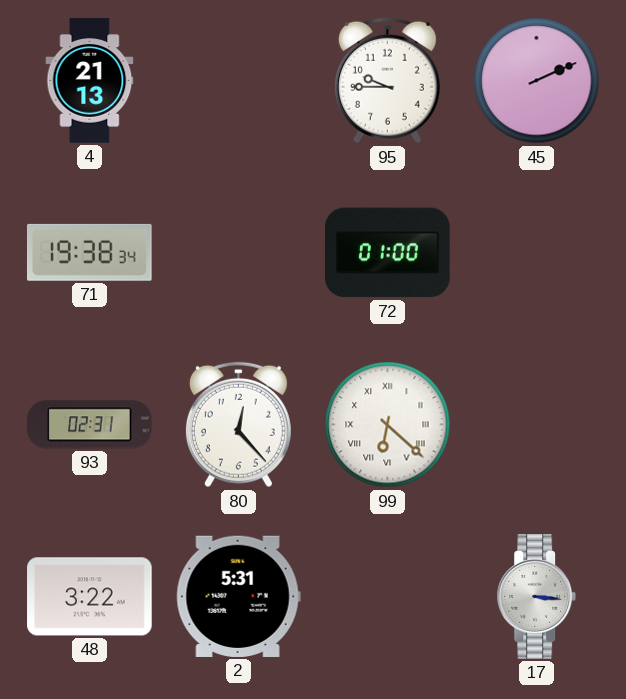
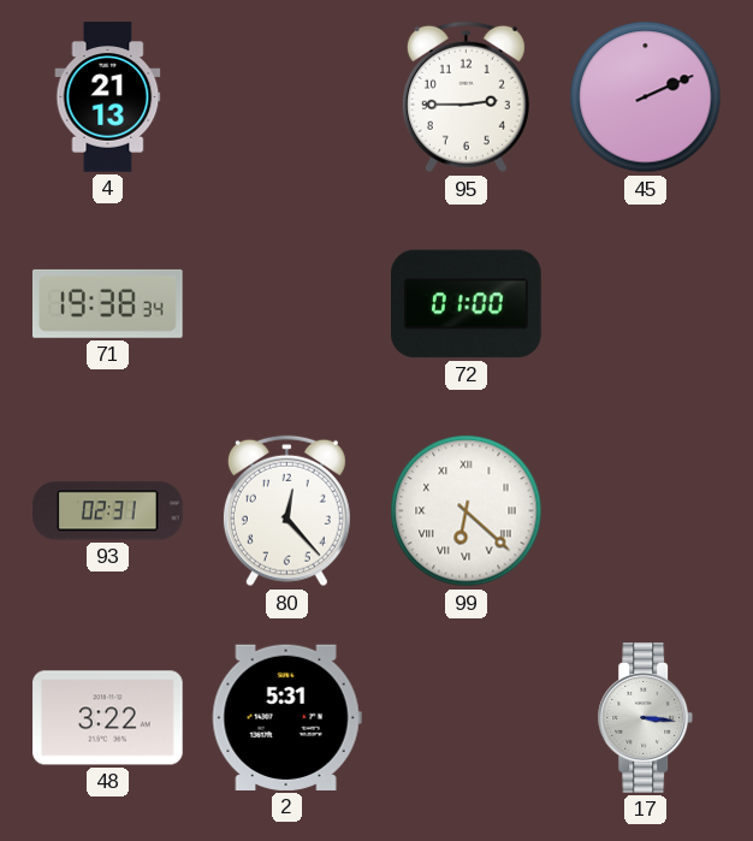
95: 9:45 -> 2:45 (466, 97)
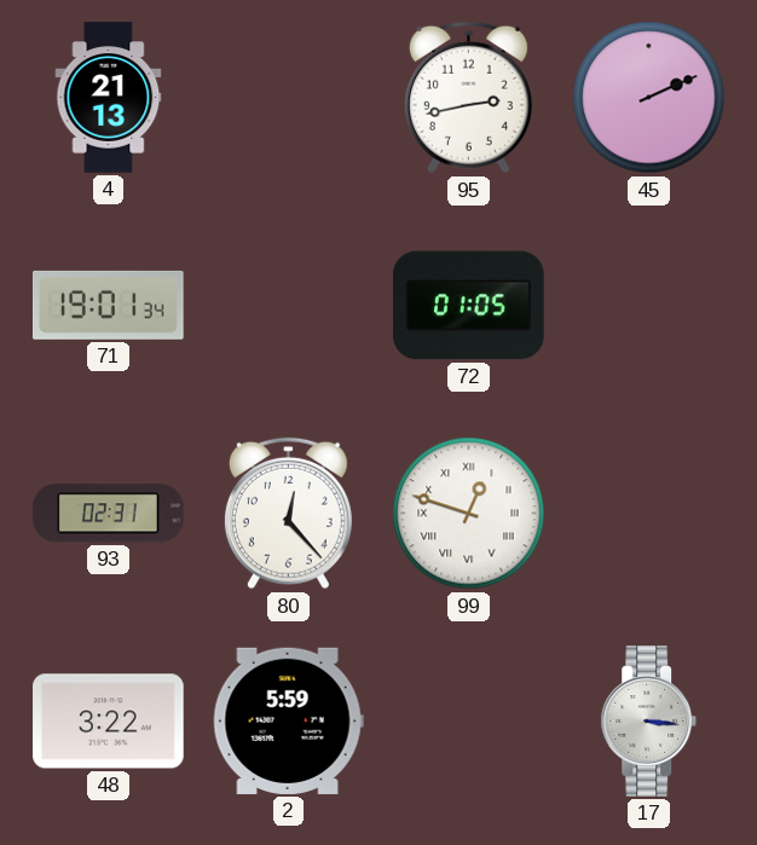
95: 2:45 -> 2:43 (468, 98)
71: 19:38 -> 19:01 (109, 305)
72: 01:00 -> 01:05 (469, 306)
99: 6:22 -> 12:48 (469, 514)
2: 5:31 -> 5:59 (288, 720)
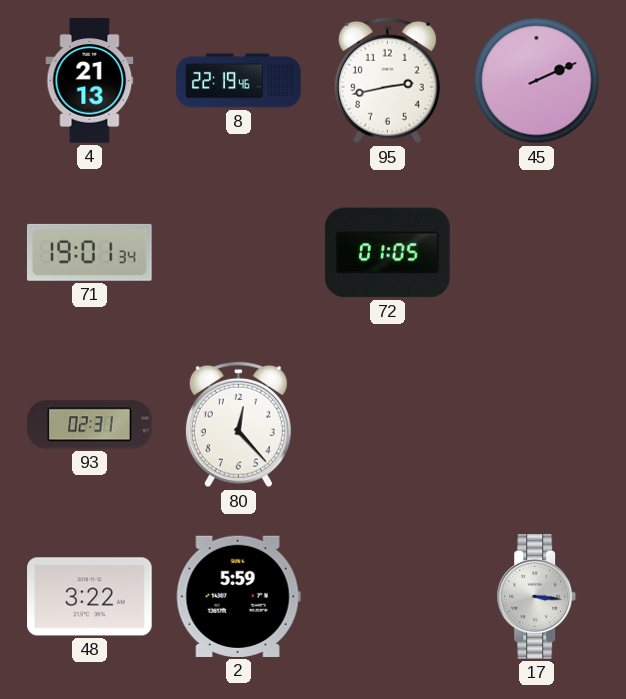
8: none -> 22:19 (239, 81)
99: 12:48 -> none (469, 514)
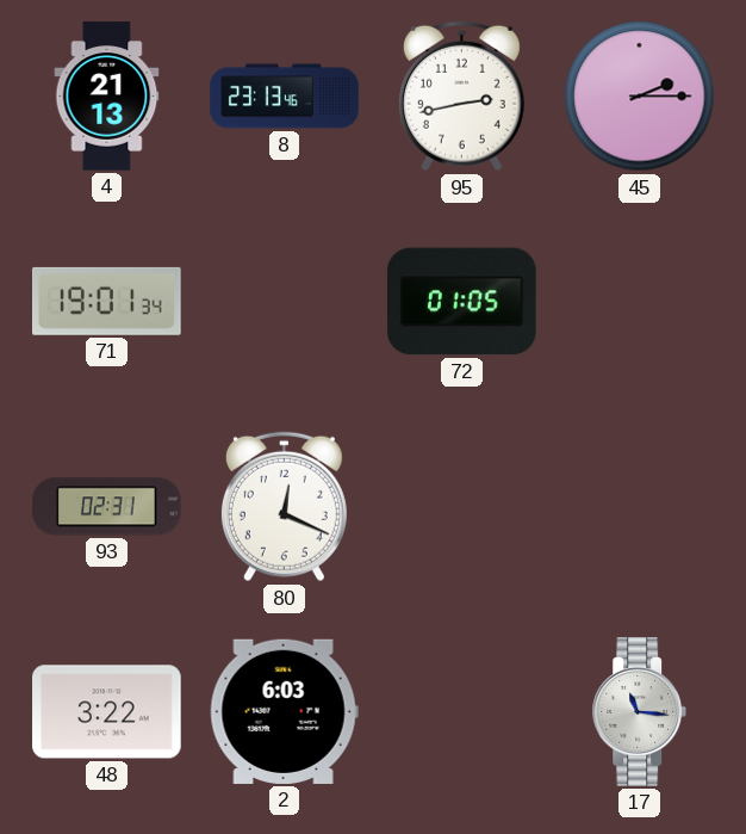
8: 22:19 -> 23:13 (285, 97)
45: 2:11 -> 2:15 (640, 97)
80: 12:23 -> 12:19 (284, 507)
2: 5:59 -> 6:03 (284, 711)
17: 3:16 -> 11:16 (640, 712)
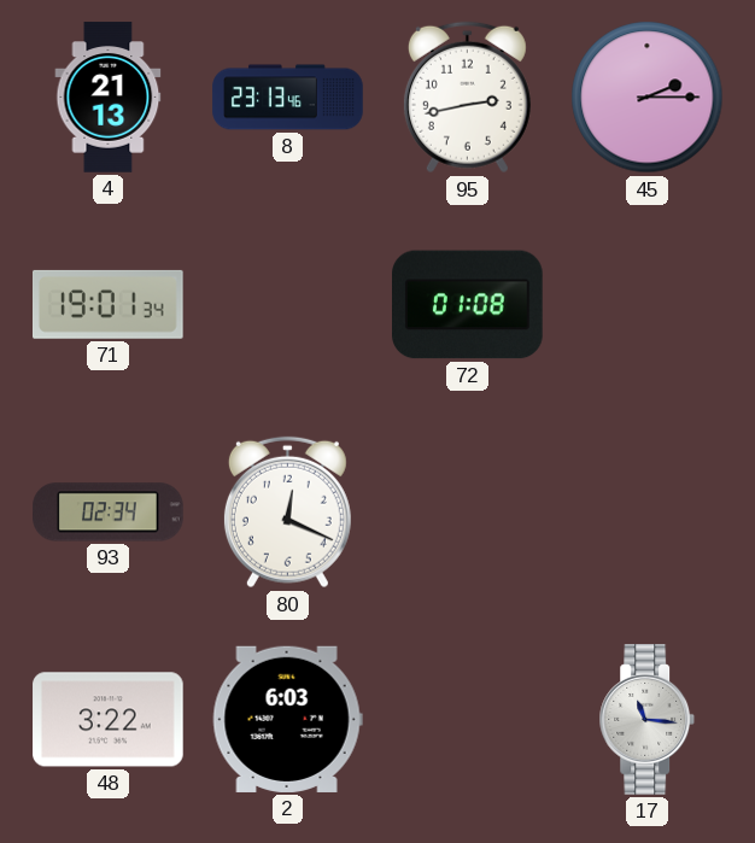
72: 01:05 -> 01:08 (468, 305)
93: 02:31 -> 02:34 (109, 513)
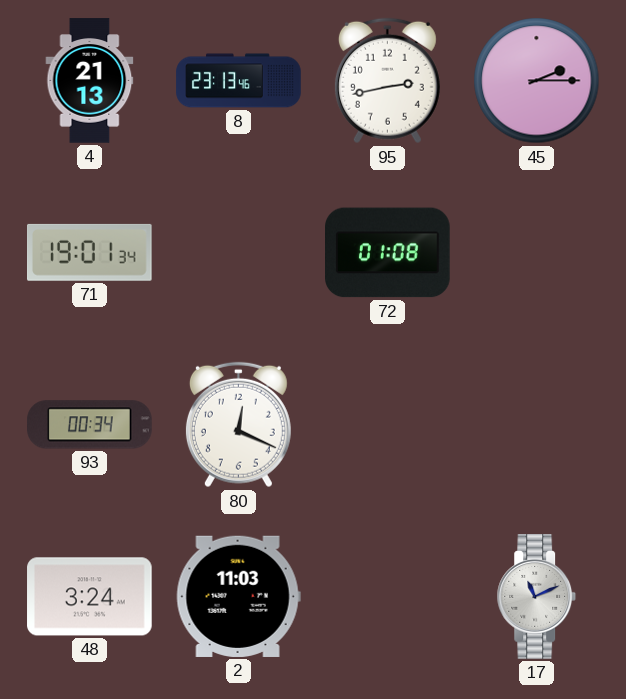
93: 02:34 -> 00:34 (90, 425)
48: 3:22 -> 3:24 (90, 597)
2: 6:03 -> 11:03 (238, 596)
17: 11:16 -> 11:11 (537, 597)
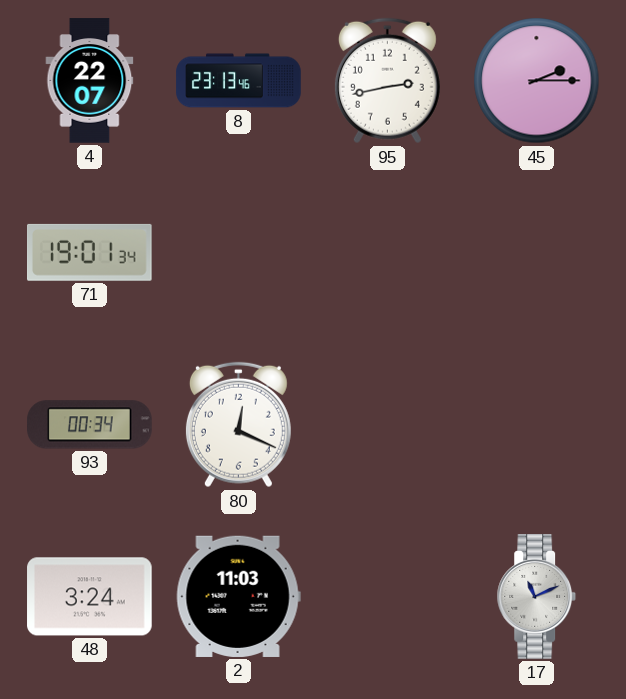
4: 21:13 -> 22:07 (90, 81)
72: 01:08 -> none (388, 253)
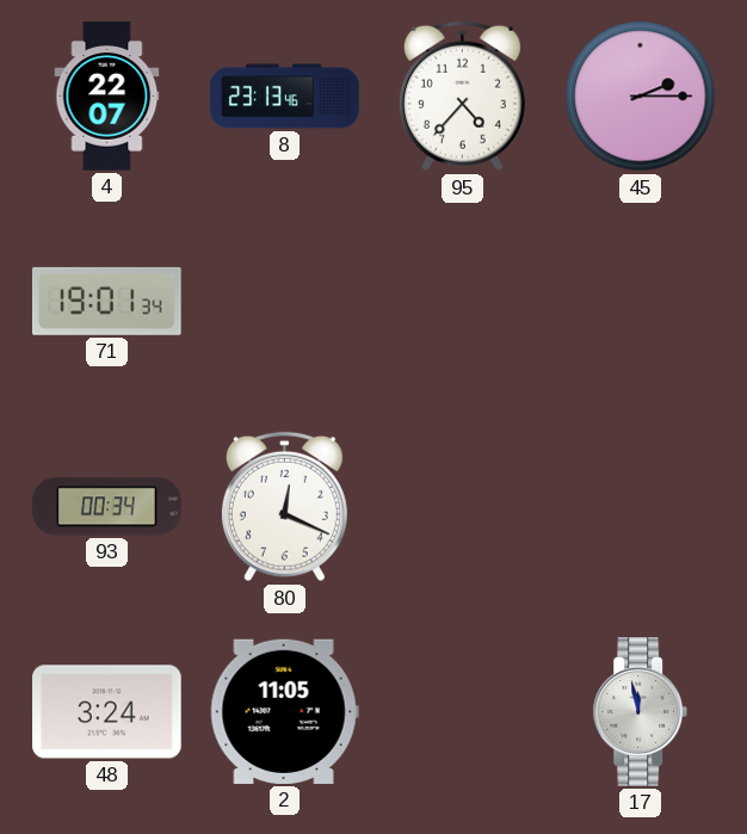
95: 2:43 -> 4:37 (462, 97)
2: 11:03 -> 11:05 (284, 711)
17: 11:11 -> 11:58 (641, 712)
